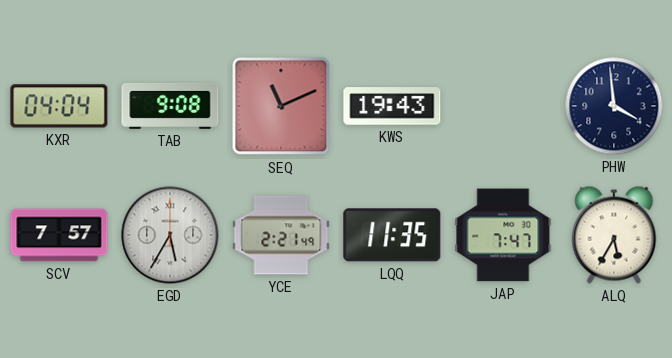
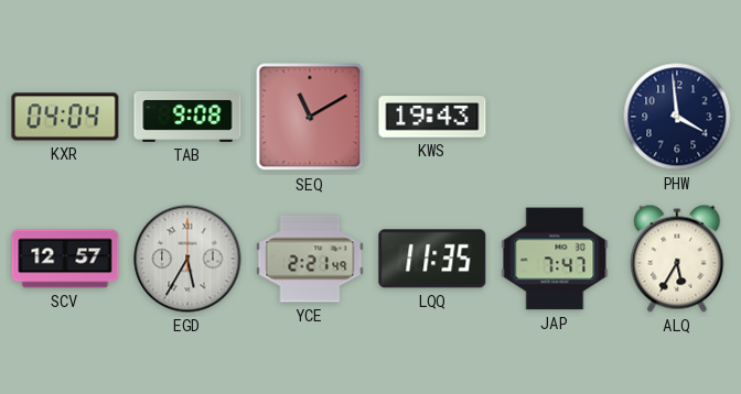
SEQ: 11:11 -> 11:10 (310, 117)
SCV: 7:57 -> 12:57 (65, 259)
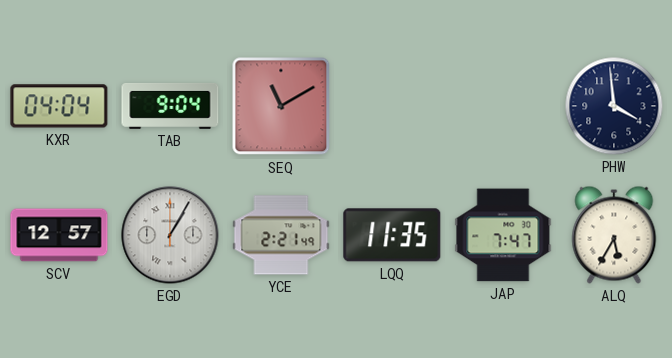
TAB: 9:08 -> 9:04 (170, 106)
KWS: 19:43 -> none (432, 117)
EGD: 5:35 -> 1:05 (170, 235)
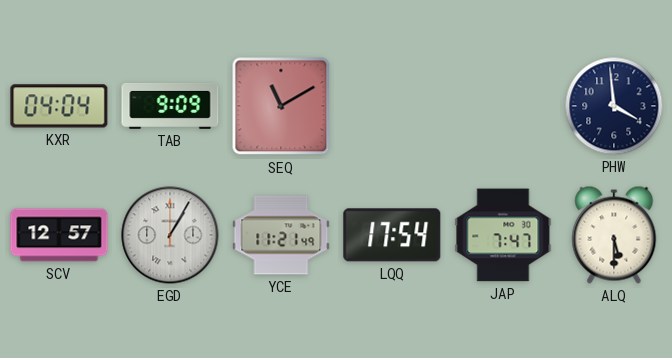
TAB: 9:04 -> 9:09 (170, 106)
YCE: 2:21 -> 11:21 (281, 235)
LQQ: 11:35 -> 17:54 (392, 235)
ALQ: 5:35 -> 5:30 (614, 235)
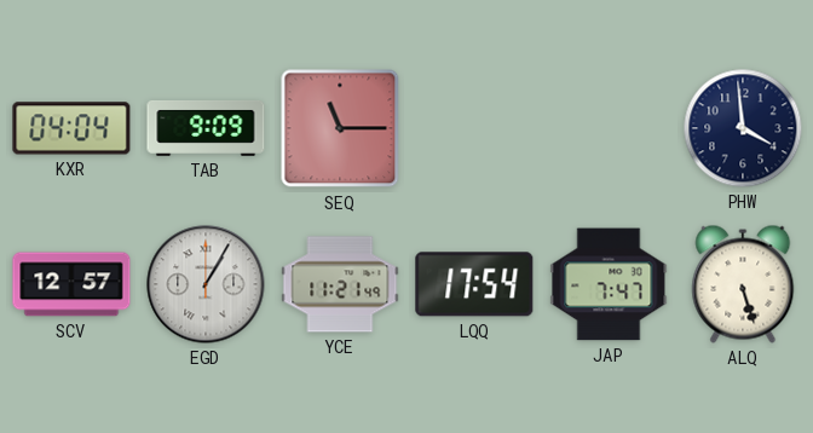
SEQ: 11:10 -> 11:15 (340, 128)
ALQ: 5:30 -> 5:27 (743, 284)
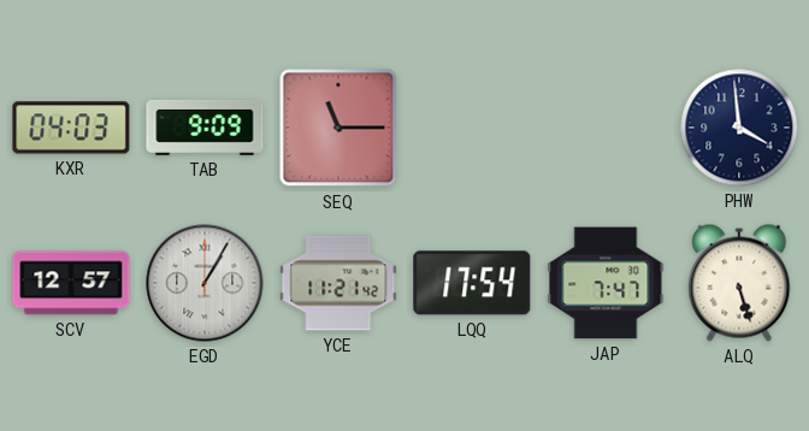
KXR: 04:04 -> 04:03 (71, 128)
YCE: 11:21:49 -> 11:21:42 (338, 283)
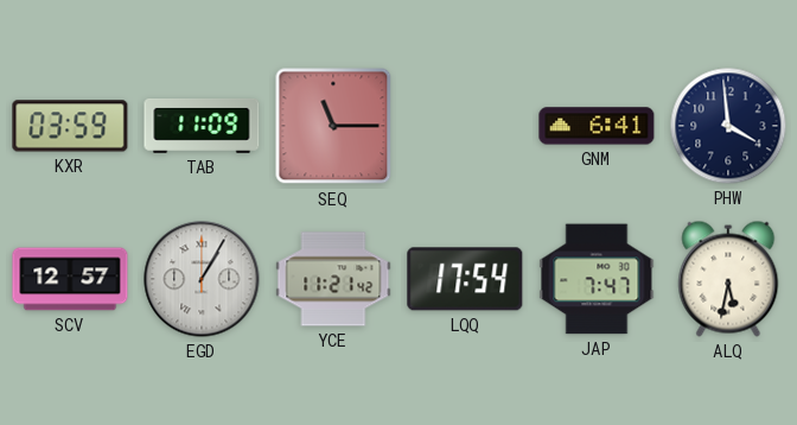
KXR: 04:03 -> 03:59 (70, 126)
TAB: 9:09 -> 11:09 (202, 126)
GNM: none -> 6:41 (597, 126)
ALQ: 5:27 -> 5:32 (728, 279)
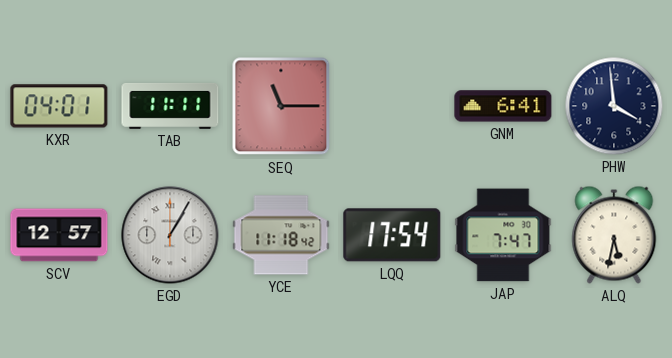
KXR: 03:59 -> 04:01 (59, 106)
TAB: 11:09 -> 11:11 (170, 106)
YCE: 11:21 -> 11:18 (281, 235)
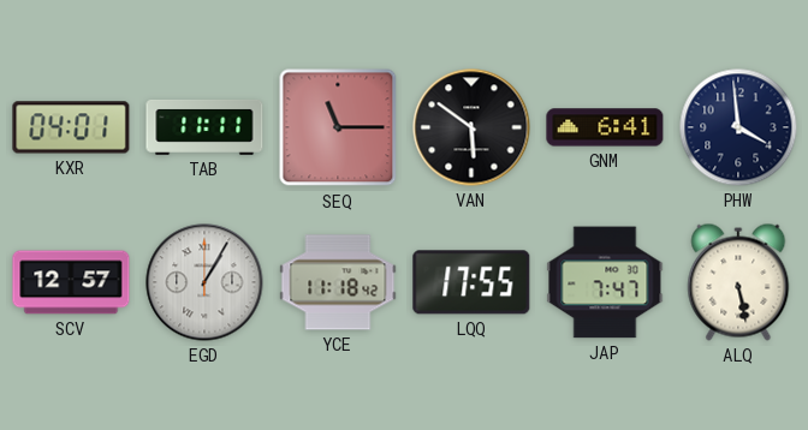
VAN: none -> 5:51 (471, 127)
LQQ: 17:54 -> 17:55 (471, 282)
ALQ: 5:32 -> 5:28 (738, 282)
